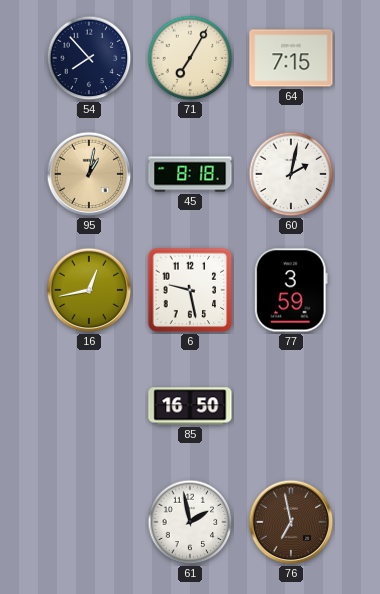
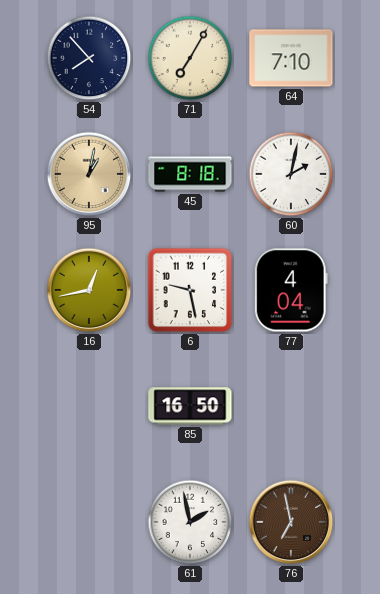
64: 7:15 -> 7:10 (291, 58)
77: 3:59 -> 4:04 (291, 290)
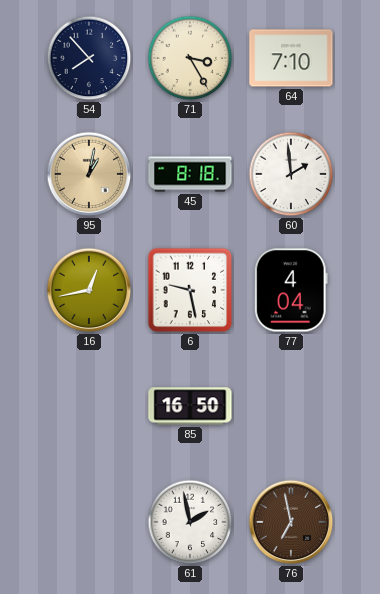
71: 7:05 -> 3:25 (190, 58)
60: 2:02 -> 1:59 (291, 174)
